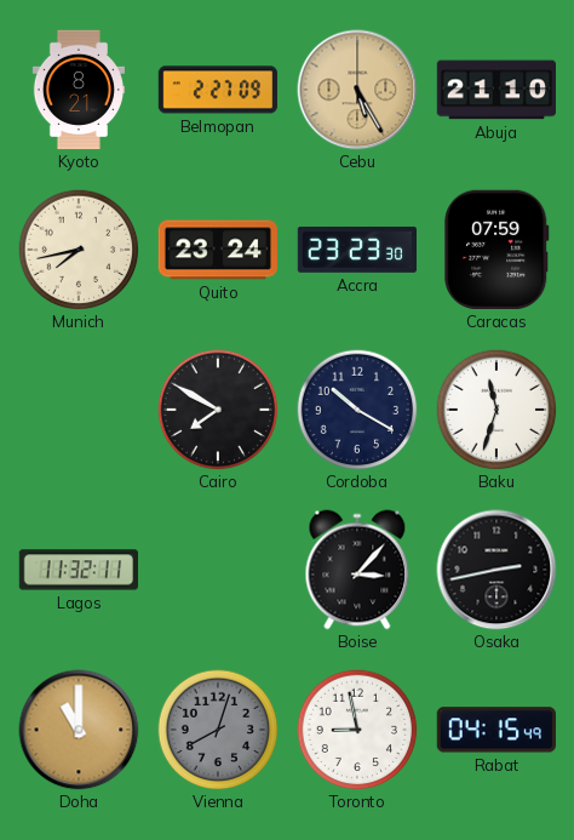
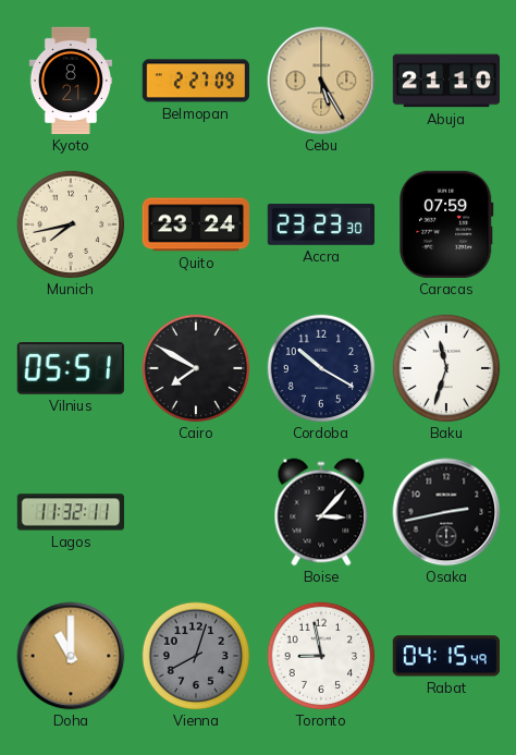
Vilnius: none -> 05:51 (71, 369)
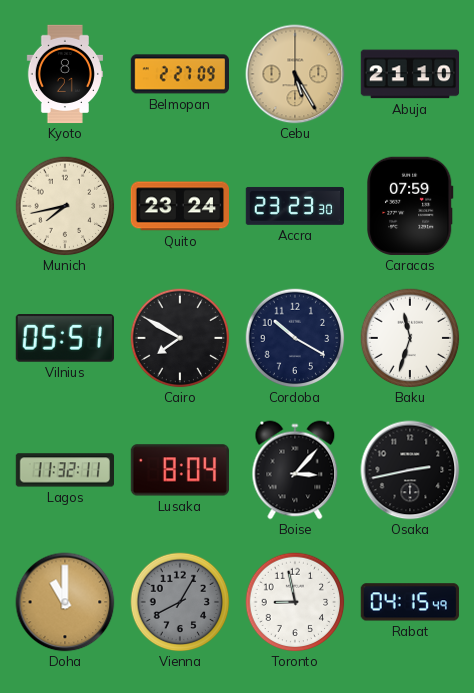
Lusaka: none -> 8:04 (179, 470)
Vienna: 8:03 -> 8:05 (180, 602)
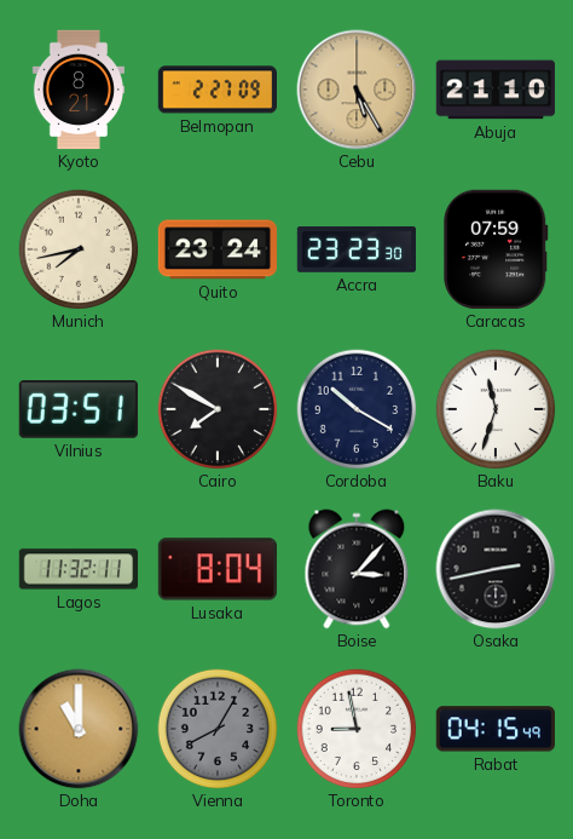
Vilnius: 05:51 -> 03:51 (79, 410)
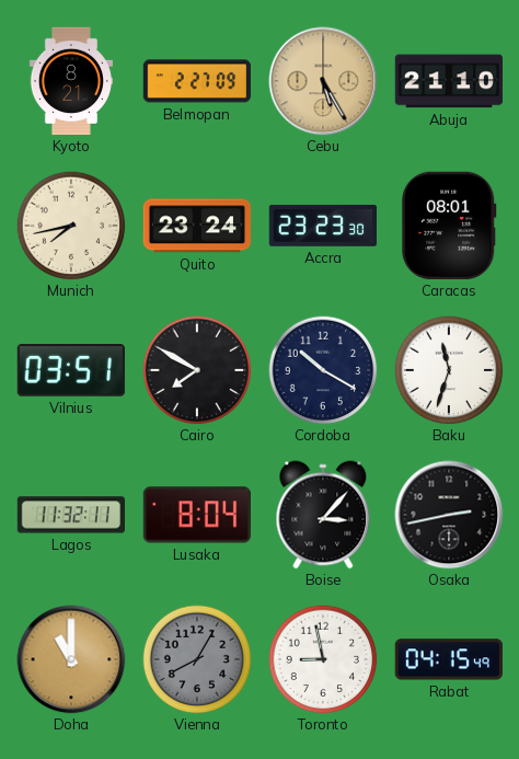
Caracas: 07:59 -> 08:01 (449, 226)
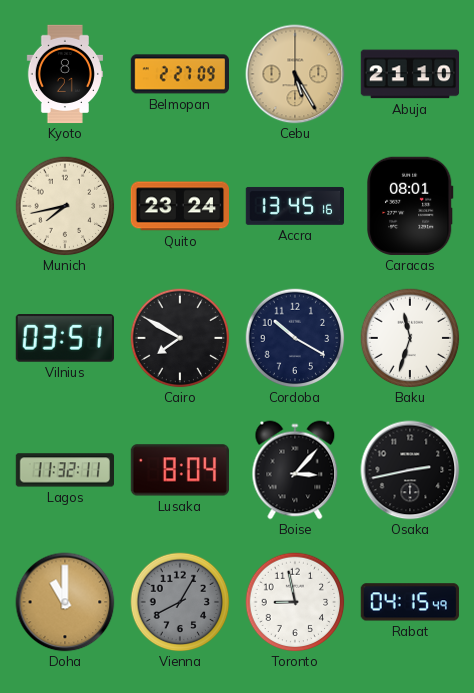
Accra: 23:23 -> 13:45 (294, 206)
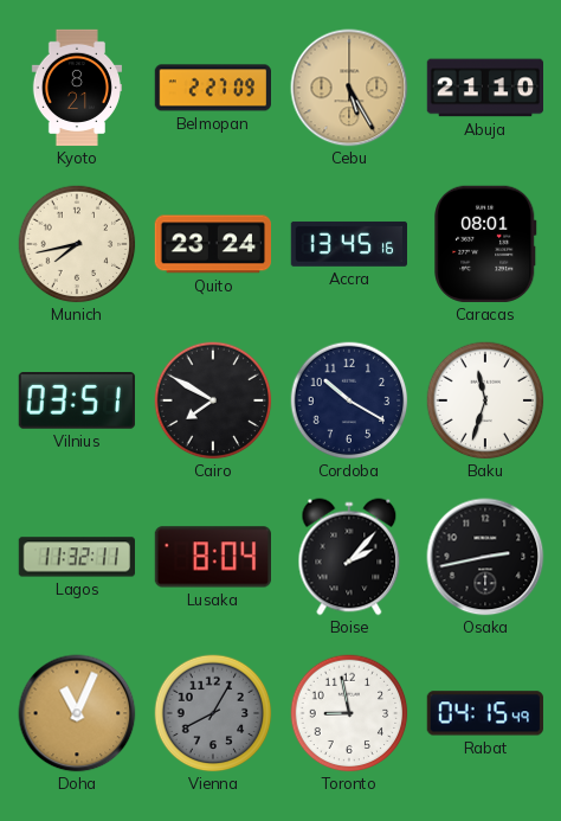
Boise: 3:07 -> 2:07 (349, 557)
Doha: 11:00 -> 11:04 (77, 713)
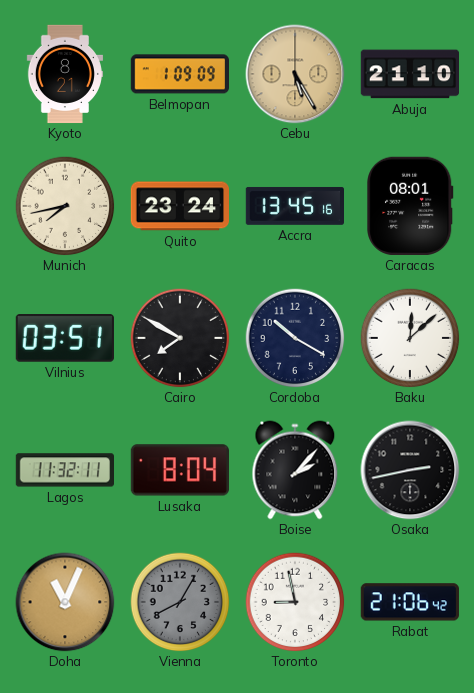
Belmopan: 2:27 -> 1:09 (179, 74)
Baku: 11:33 -> 12:08 (410, 338)
Rabat: 04:15 -> 21:06 (410, 602)
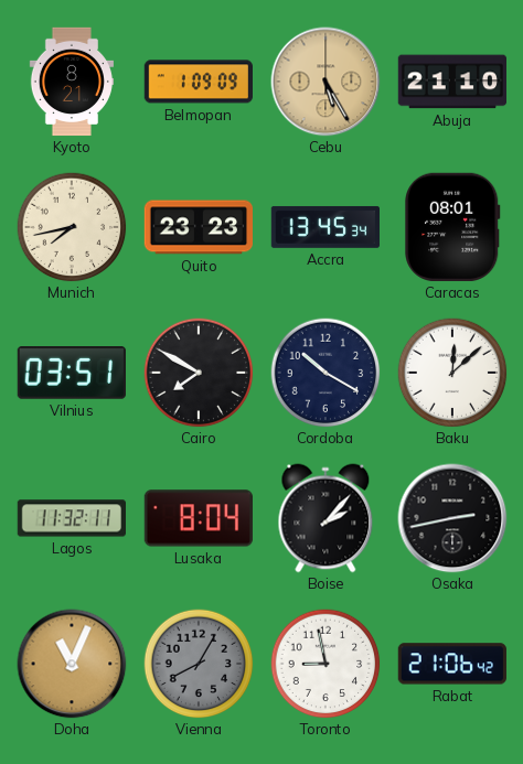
Quito: 23:24 -> 23:23 (198, 227)
Accra: 13:45:16 -> 13:45:34 (324, 227)
